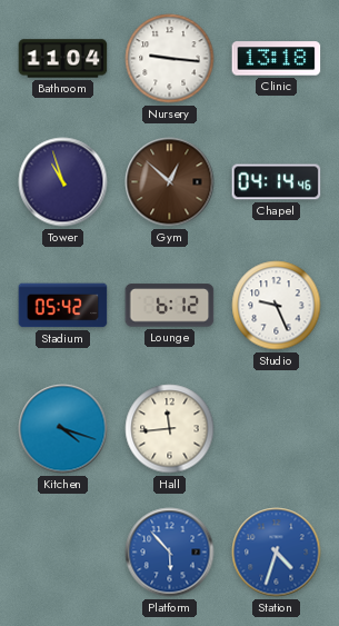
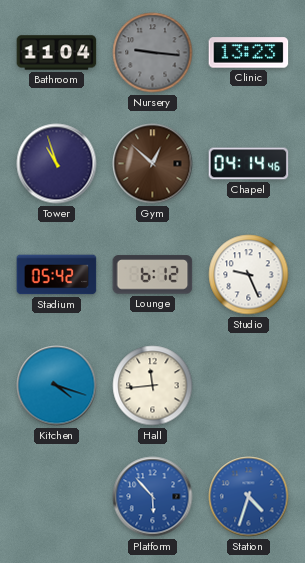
Nursery dial: white -> grey (153, 53)
Clinic: 13:18 -> 13:23 (249, 53)
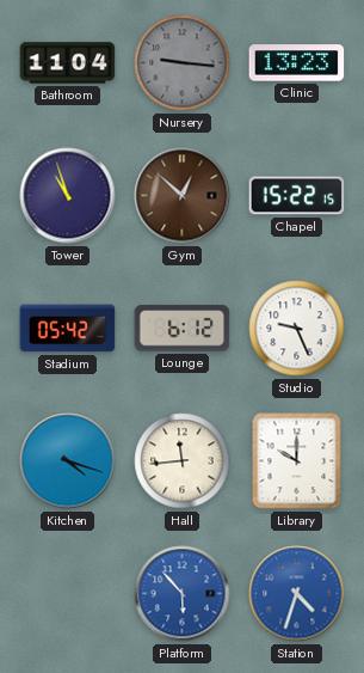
Chapel: 04:14 -> 15:22 (297, 196)
Library: none -> 10:00 (297, 461)
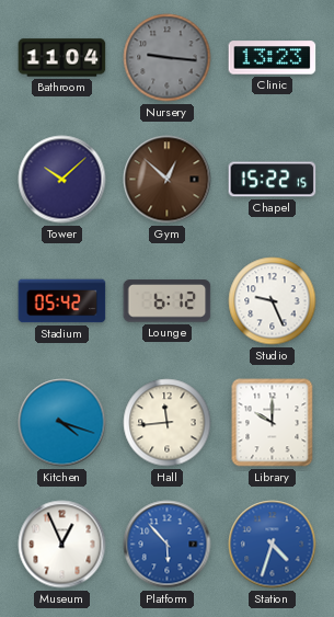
Tower: 10:57 -> 10:08 (62, 180)
Museum: none -> 12:56 (62, 545)
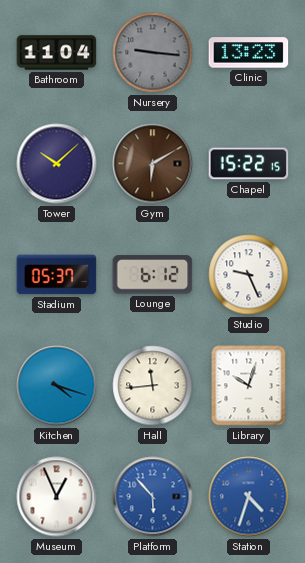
Gym: 12:52 -> 6:10 (153, 164)
Stadium: 05:42 -> 05:37 (57, 275)
Library: 10:00 -> 10:03 (249, 386)
